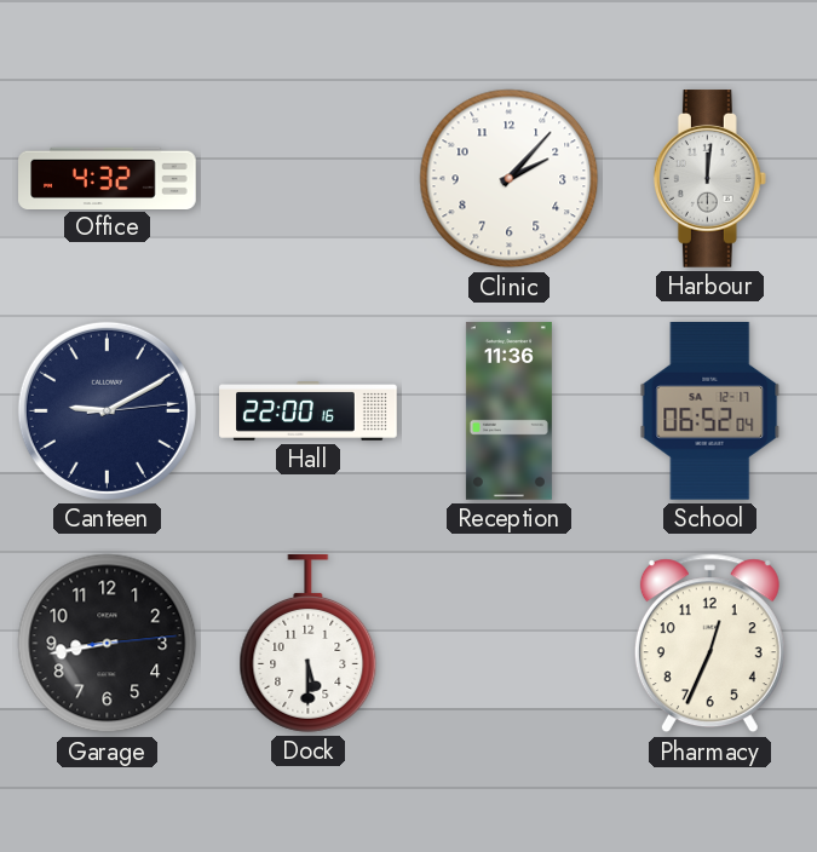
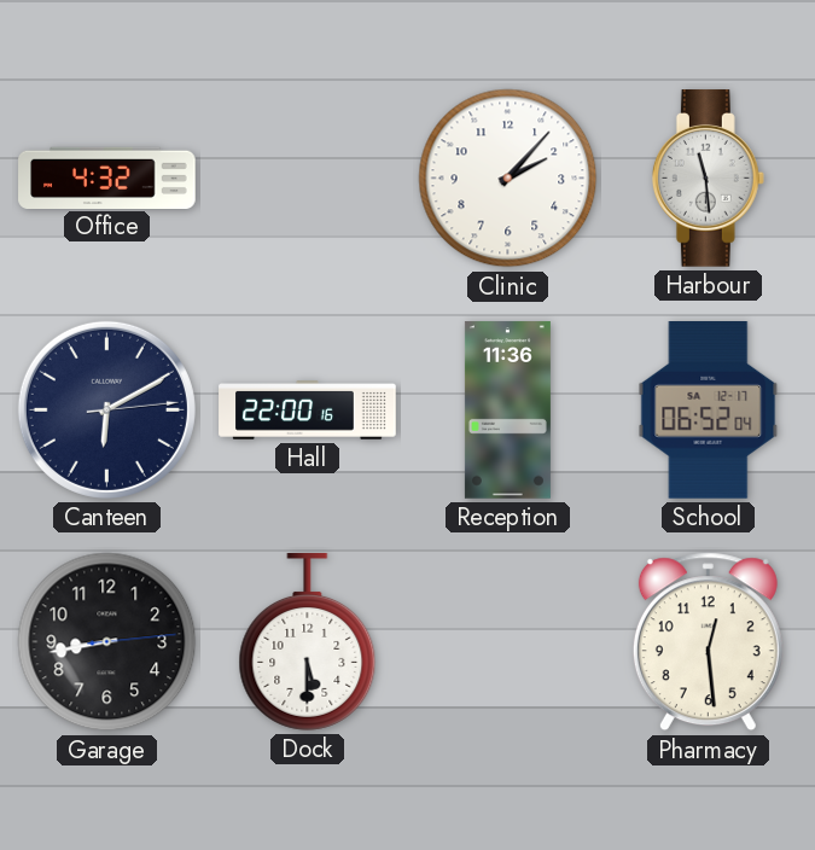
Harbour: 12:01 -> 11:29 (708, 179)
Canteen: 9:10 -> 6:10 (106, 409)
Pharmacy: 12:34 -> 12:29 (708, 642)
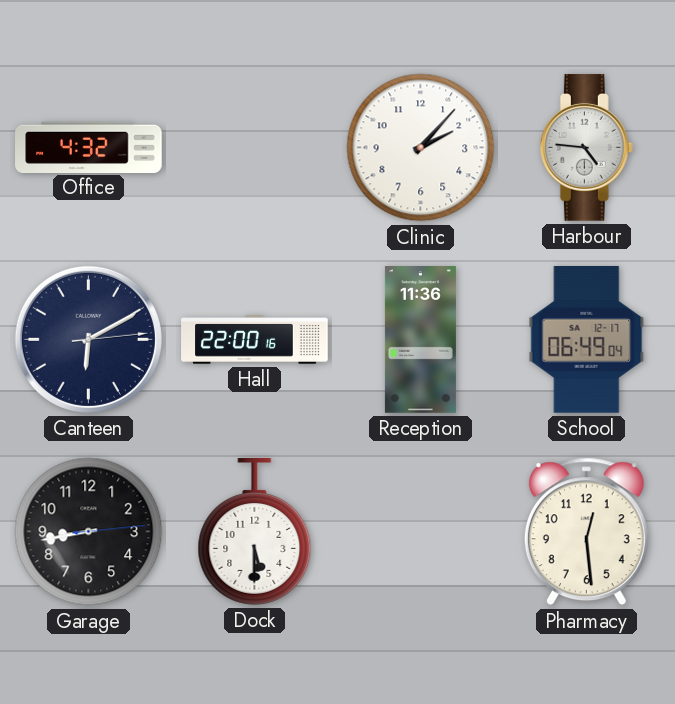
Harbour: 11:29 -> 4:46 (586, 148)
School: 06:52 -> 06:49 (587, 340)
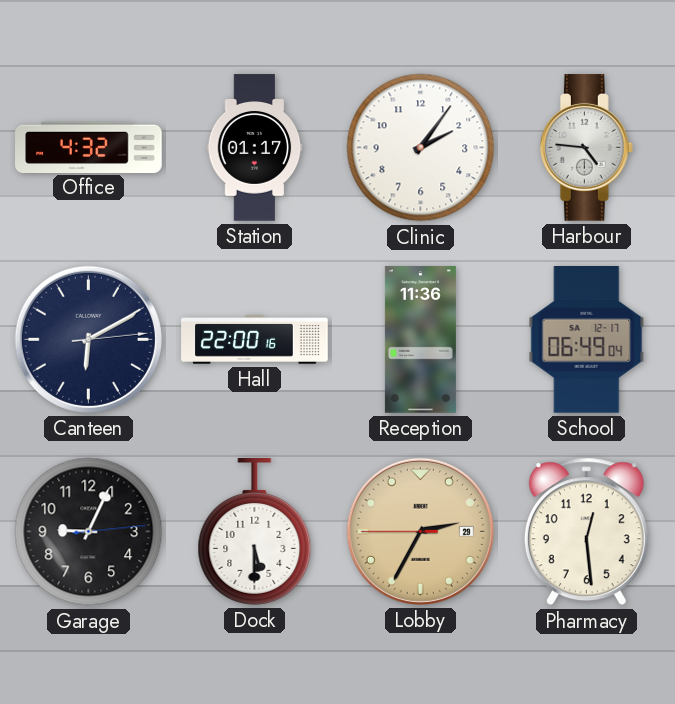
Station: none -> 01:17 (255, 148)
Clinic: 2:07 -> 2:06 (421, 148)
Garage: 8:43 -> 9:04 (89, 532)
Lobby: none -> 2:34 (420, 531)
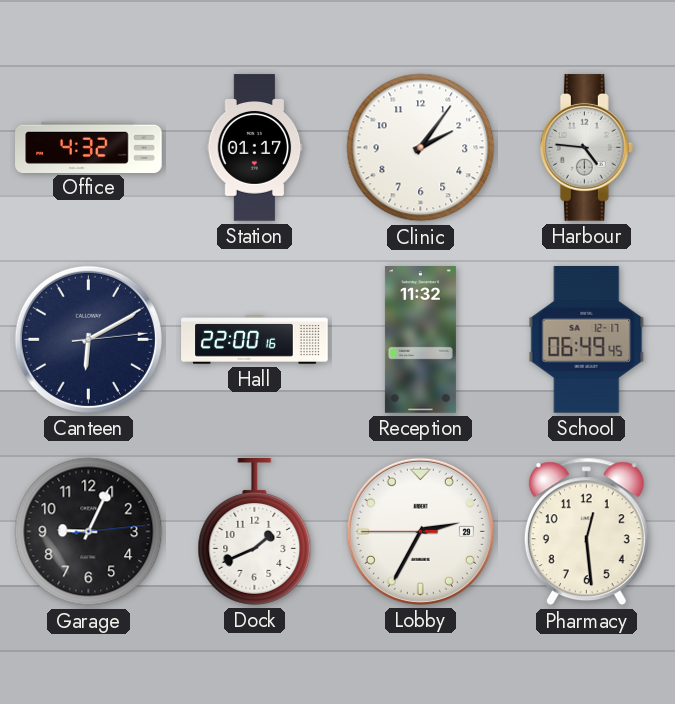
Reception: 11:36 -> 11:32 (420, 340)
School: 06:49:04 -> 06:49:45 (587, 340)
Dock: 5:30 -> 1:41 (255, 532)
Lobby dial: champagne -> white (420, 531)
